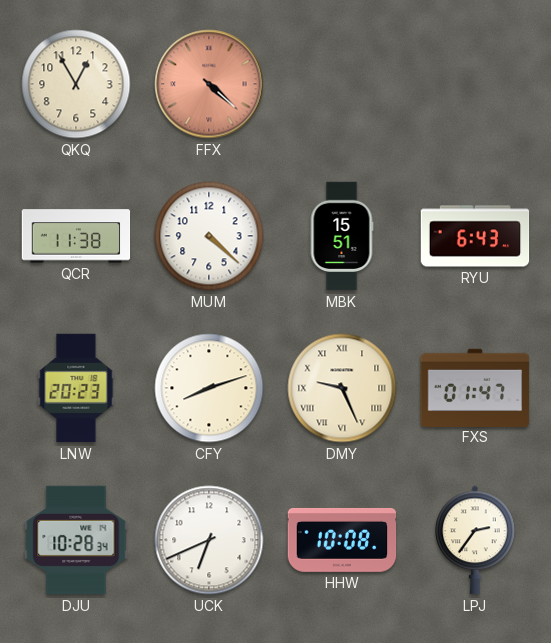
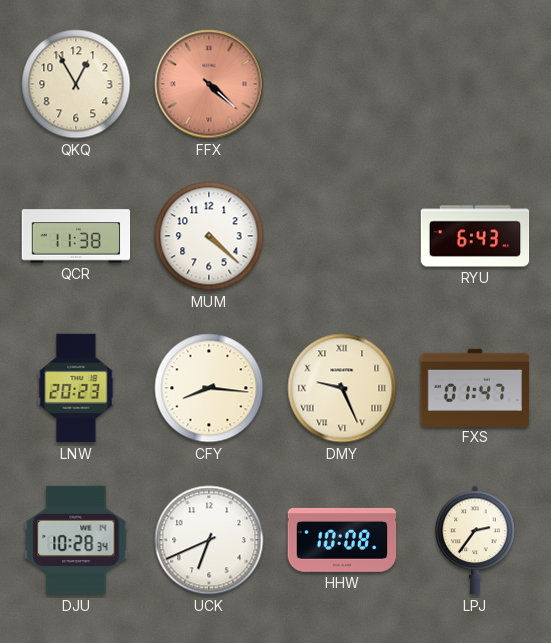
MBK: 15:51 -> none (342, 236)
CFY: 8:12 -> 8:16 (209, 388)
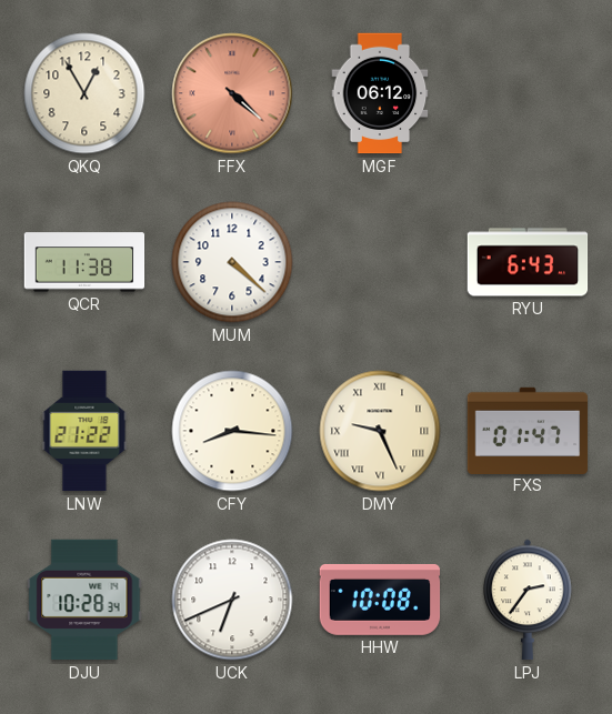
MGF: none -> 06:12 (380, 93)
LNW: 20:23 -> 21:22 (84, 431)
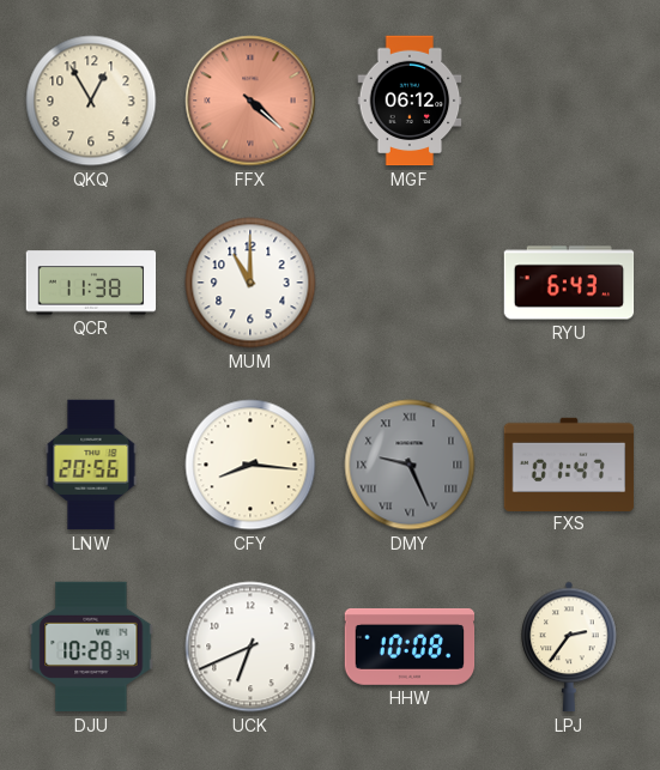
MUM: 4:22 -> 11:00 (250, 283)
LNW: 21:22 -> 20:56 (91, 465)
DMY dial: cream -> grey (410, 465)
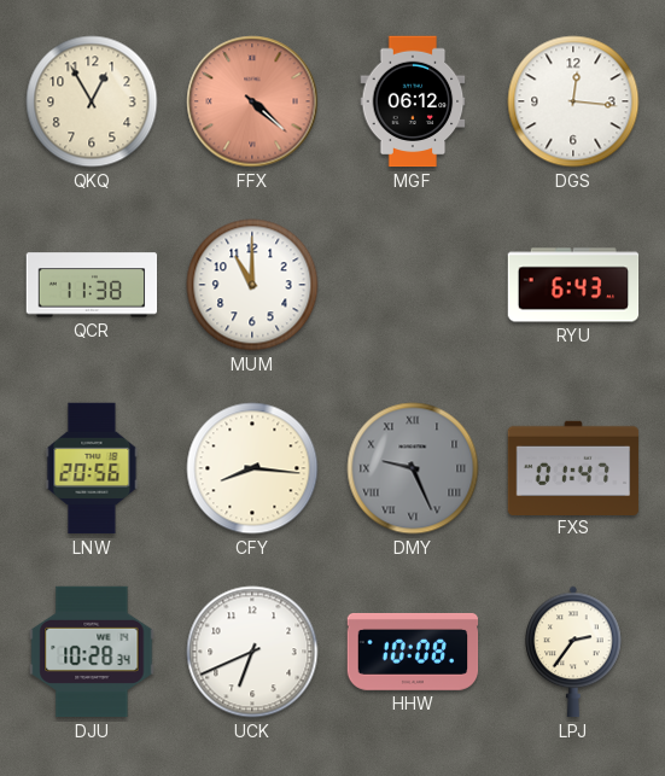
DGS: none -> 12:16 (573, 101)
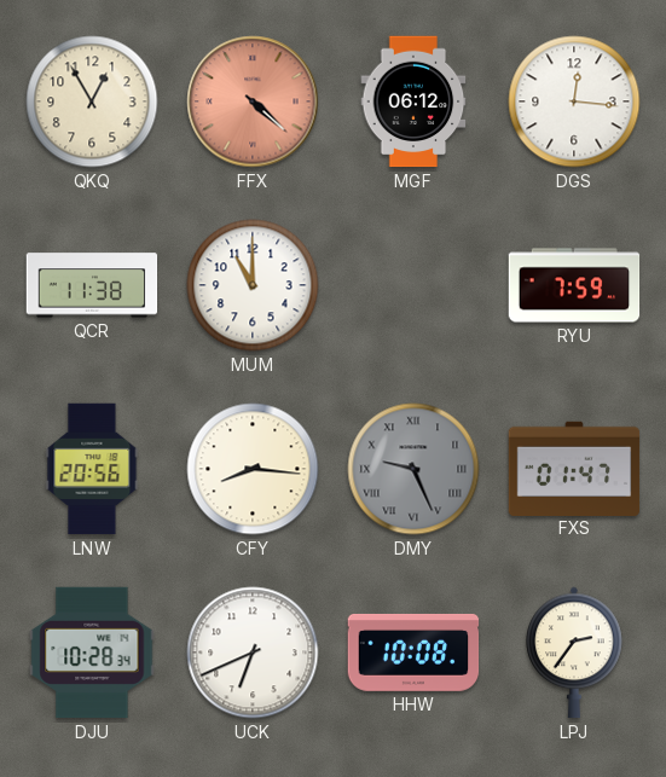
RYU: 6:43 -> 7:59 (574, 285)
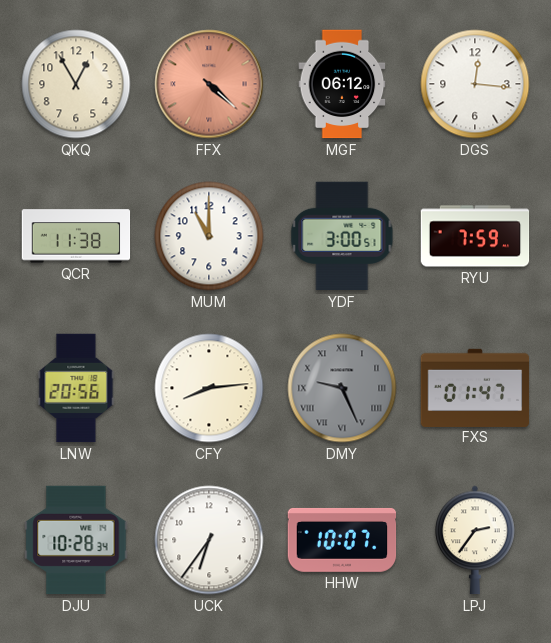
YDF: none -> 3:00 (342, 236)
CFY: 8:16 -> 8:14 (209, 388)
UCK: 6:41 -> 6:36 (209, 540)
HHW: 10:08 -> 10:07 (342, 540)
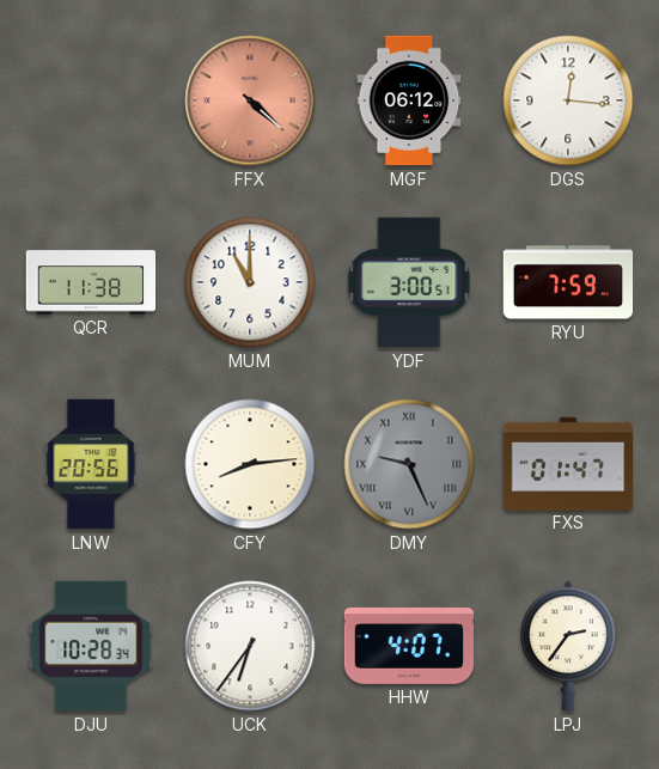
QKQ: 12:55 -> none (76, 84)
HHW: 10:07 -> 4:07 (409, 646)
